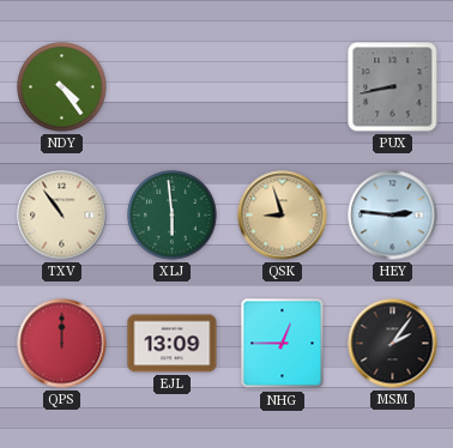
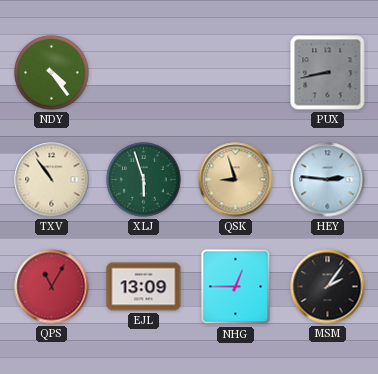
XLJ: 5:59 -> 5:57 (144, 180)
QPS: 12:00 -> 11:05 (52, 287)
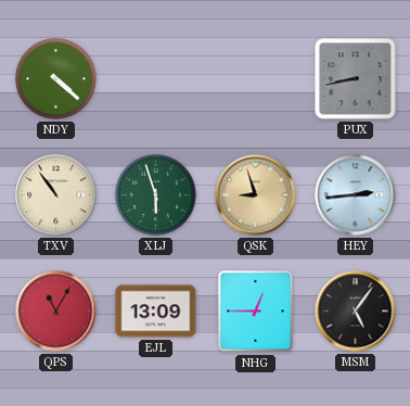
NDY: 4:24 -> 4:22 (56, 79)
HEY: 2:46 -> 2:44 (356, 195)
MSM: 2:06 -> 5:06 (356, 312)
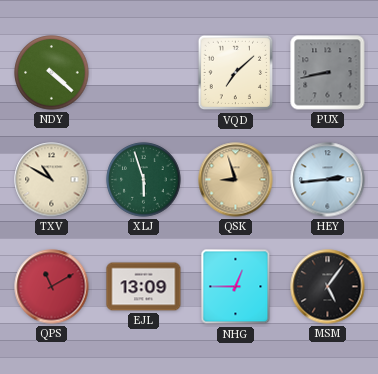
VQD: none -> 7:08 (236, 73)
TXV: 10:54 -> 10:50 (52, 180)
QPS: 11:05 -> 11:10 (52, 287)
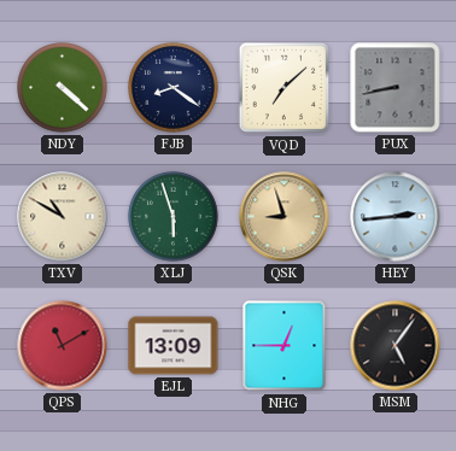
FJB: none -> 8:21 (174, 88)
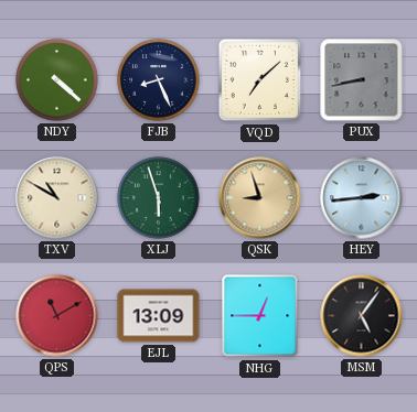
FJB: 8:21 -> 8:26 (159, 80)
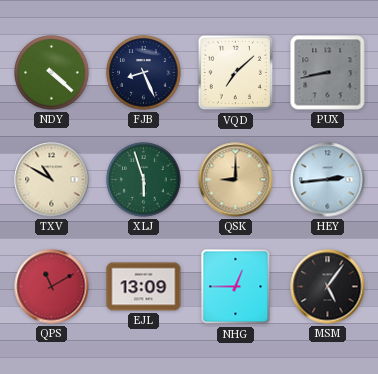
QSK: 8:57 -> 9:00 (236, 180)
